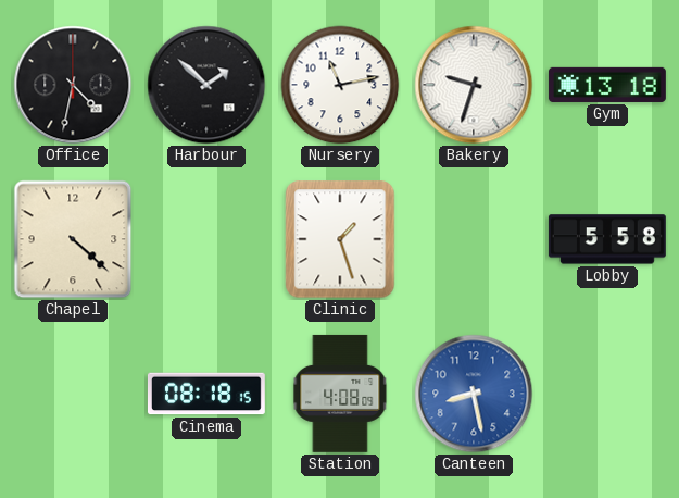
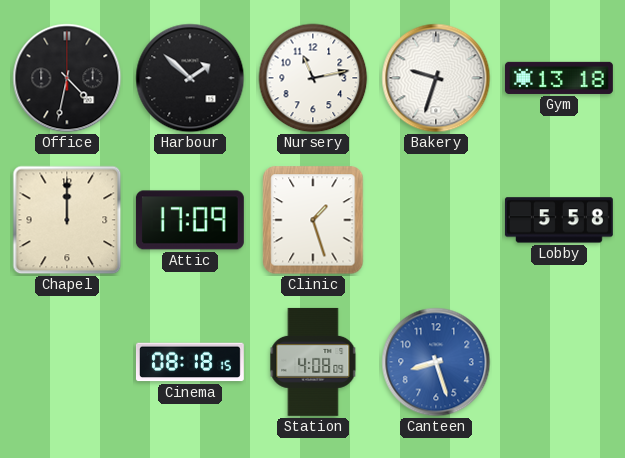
Chapel: 4:22 -> 12:00 (67, 220)
Attic: none -> 17:09 (190, 220)
Canteen: 8:28 -> 8:27 (436, 362)
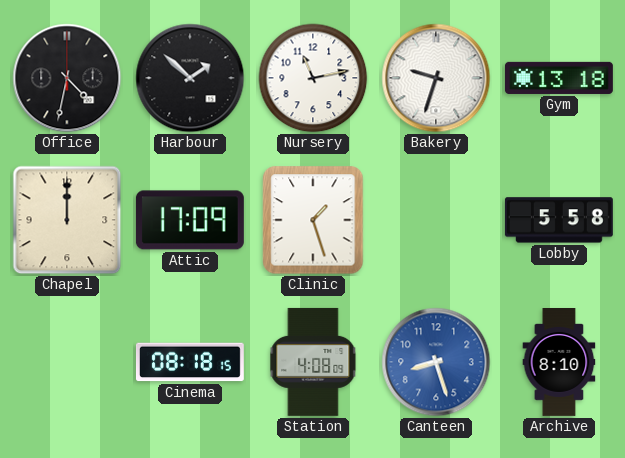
Archive: none -> 8:10 (559, 363)
